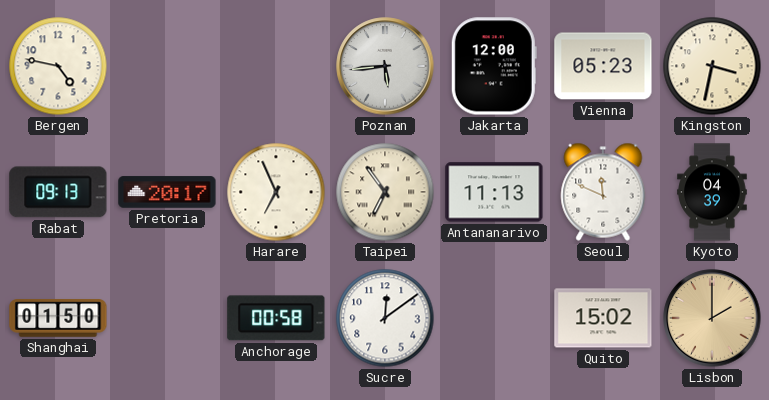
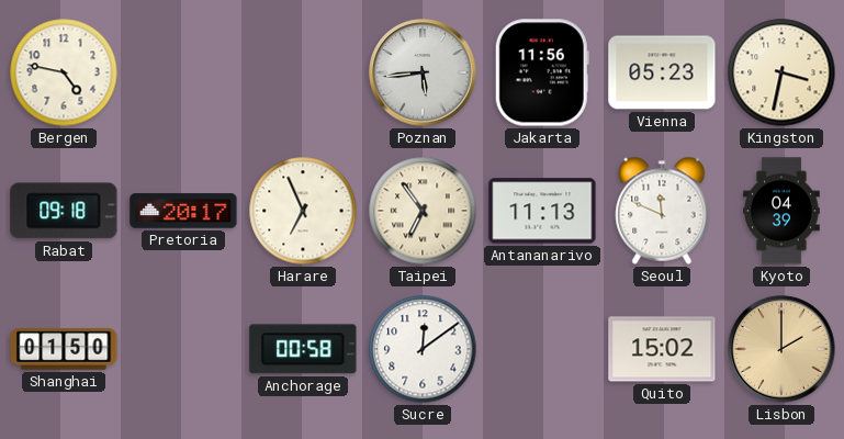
Jakarta: 12:00 -> 11:56 (542, 72)
Rabat: 09:13 -> 09:18 (64, 211)
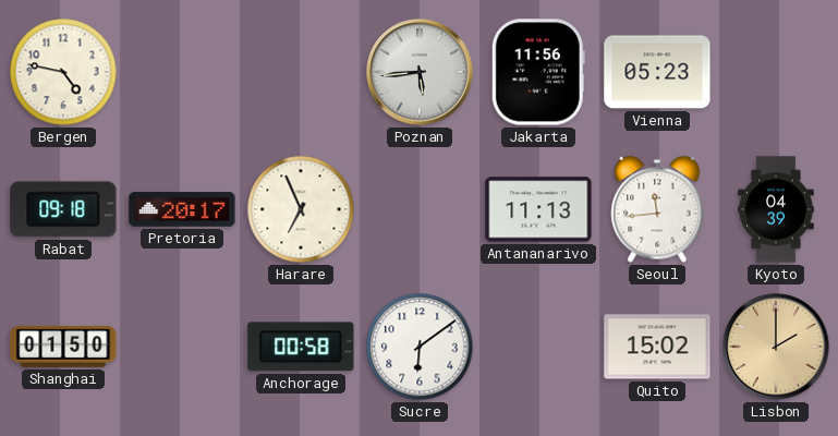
Kingston: 3:32 -> none (781, 72)
Taipei: 6:54 -> none (423, 211)
Seoul: 11:49 -> 11:44 (657, 209)
Sucre: 12:09 -> 6:09 (420, 347)
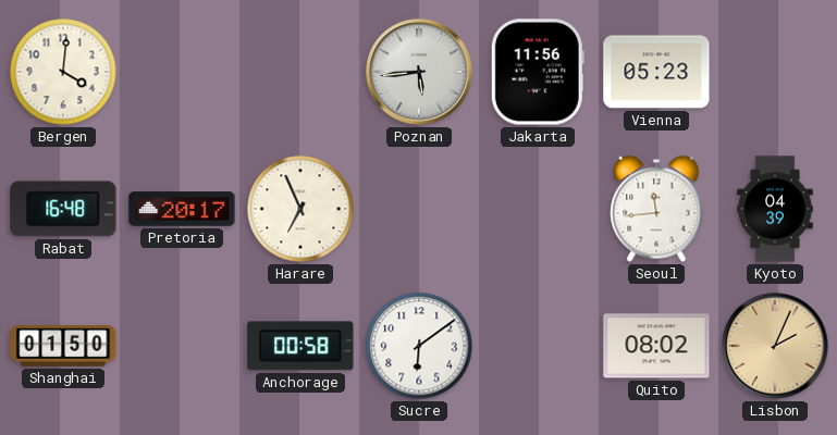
Bergen: 4:47 -> 4:01 (63, 72)
Rabat: 09:18 -> 16:48 (63, 209)
Antananarivo: 11:13 -> none (538, 209)
Quito: 15:02 -> 08:02 (656, 346)
Lisbon: 2:00 -> 2:04 (775, 346)
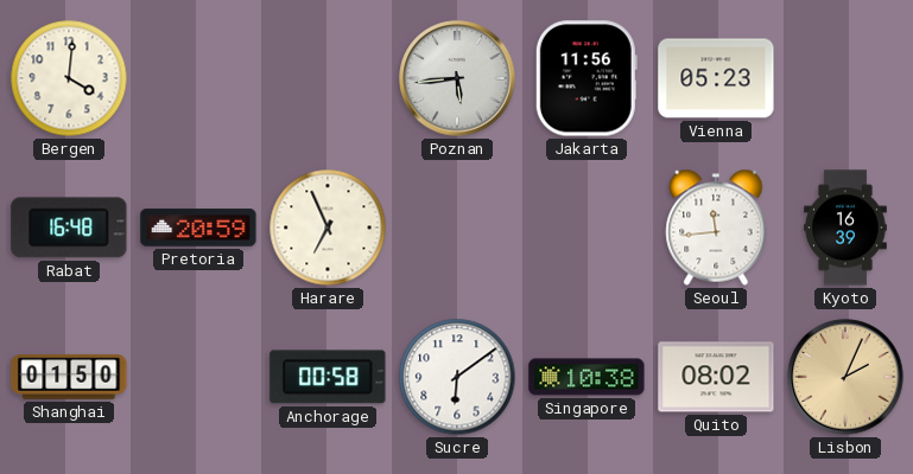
Pretoria: 20:17 -> 20:59 (198, 228)
Kyoto: 04:39 -> 16:39 (845, 228)
Singapore: none -> 10:38 (587, 377)
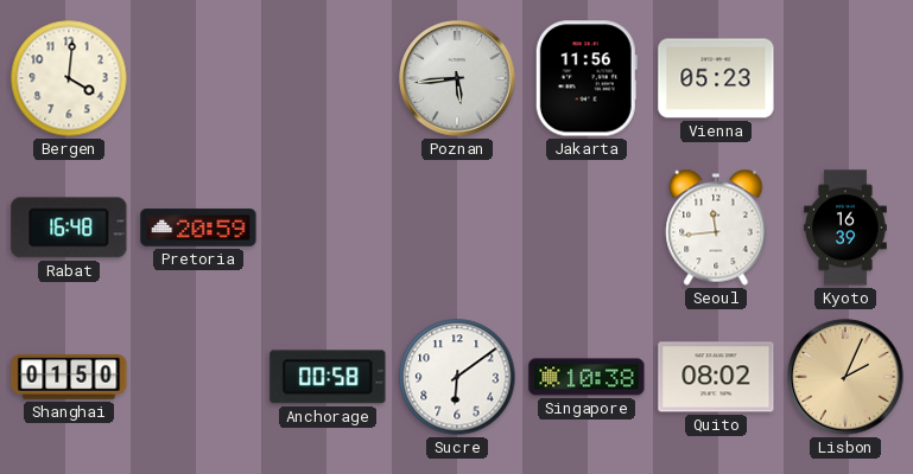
Harare: 6:56 -> none (328, 228)
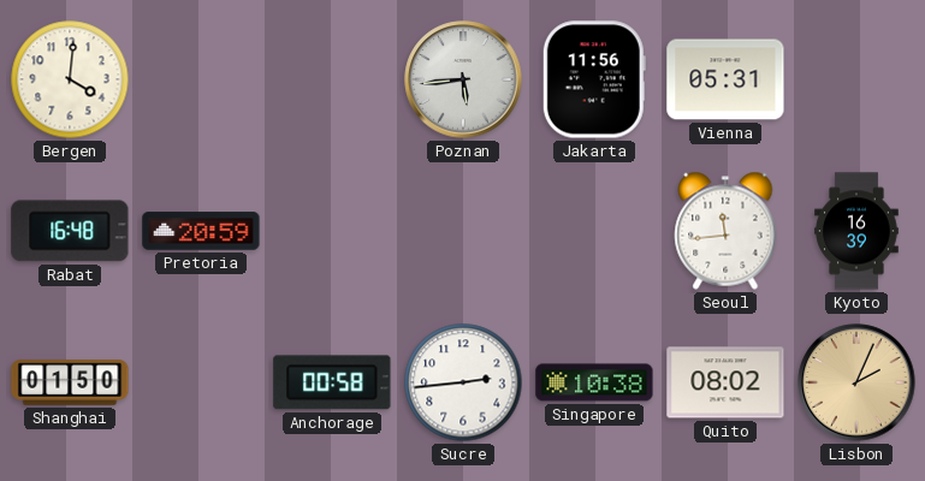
Vienna: 05:23 -> 05:31 (725, 79)
Sucre: 6:09 -> 2:44 (463, 382)
